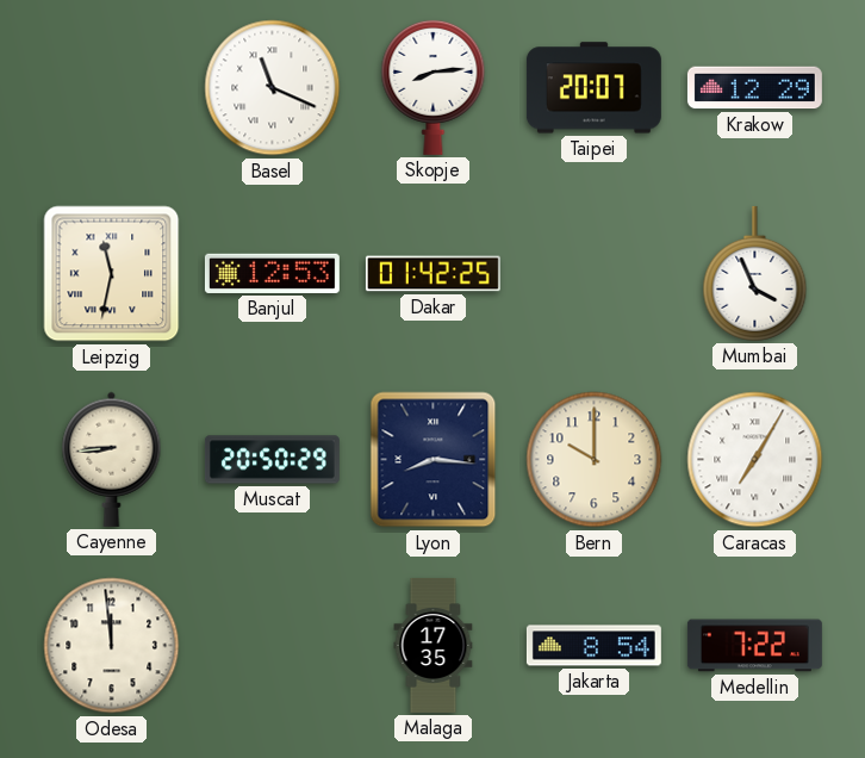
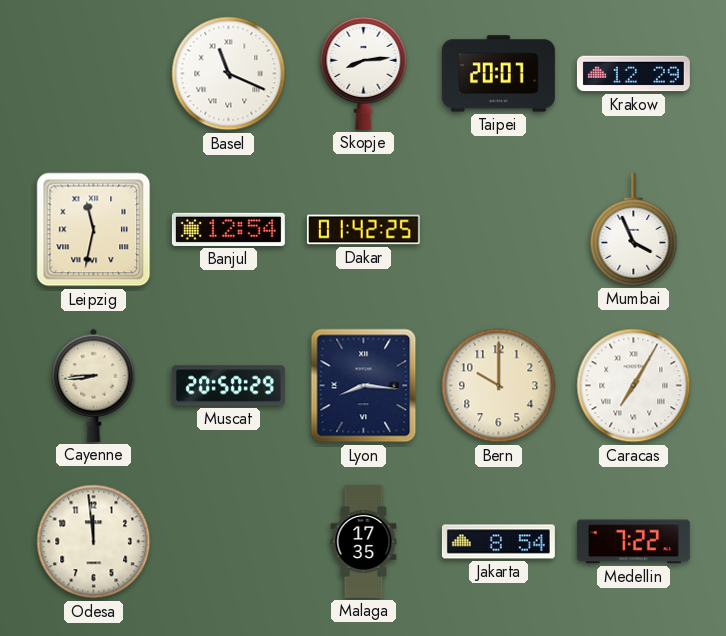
Banjul: 12:53 -> 12:54 (228, 229)
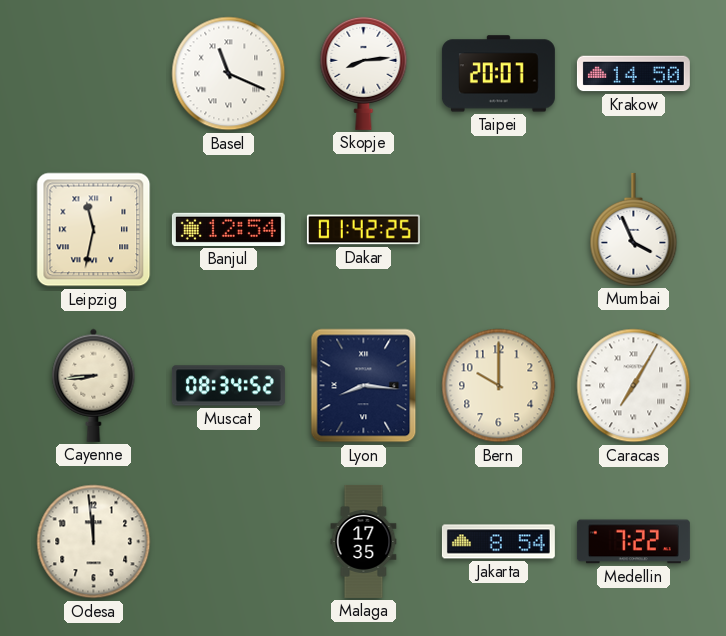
Krakow: 12:29 -> 14:50 (633, 74)
Muscat: 20:50 -> 08:34 (228, 386)
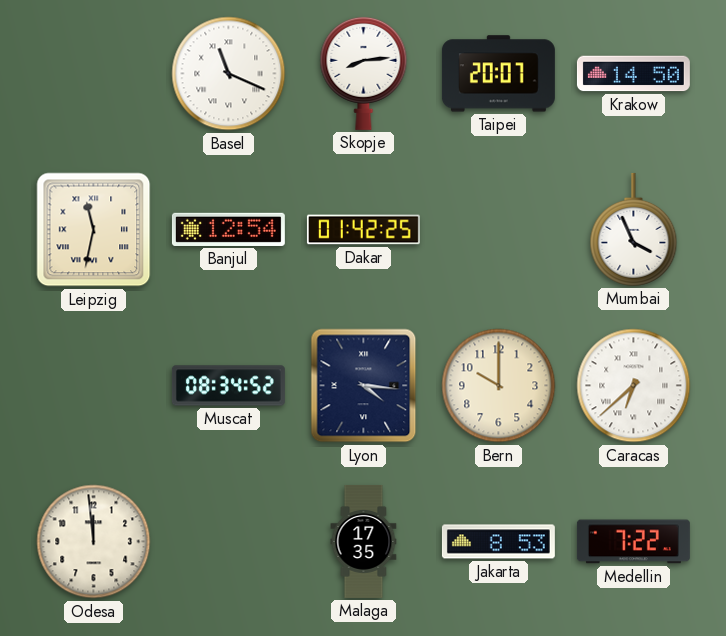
Cayenne: 8:44 -> none (94, 385)
Lyon: 8:16 -> 4:16 (364, 386)
Caracas: 7:05 -> 6:38 (634, 386)
Jakarta: 8:54 -> 8:53 (498, 542)
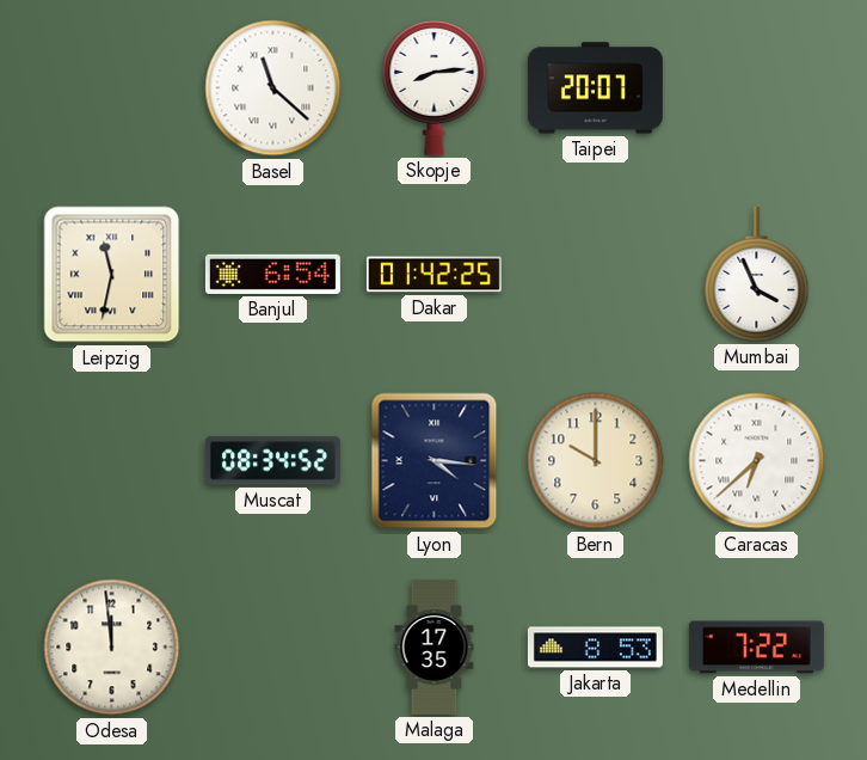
Basel: 11:19 -> 11:22 (273, 88)
Krakow: 14:50 -> none (633, 74)
Banjul: 12:54 -> 6:54 (272, 274)
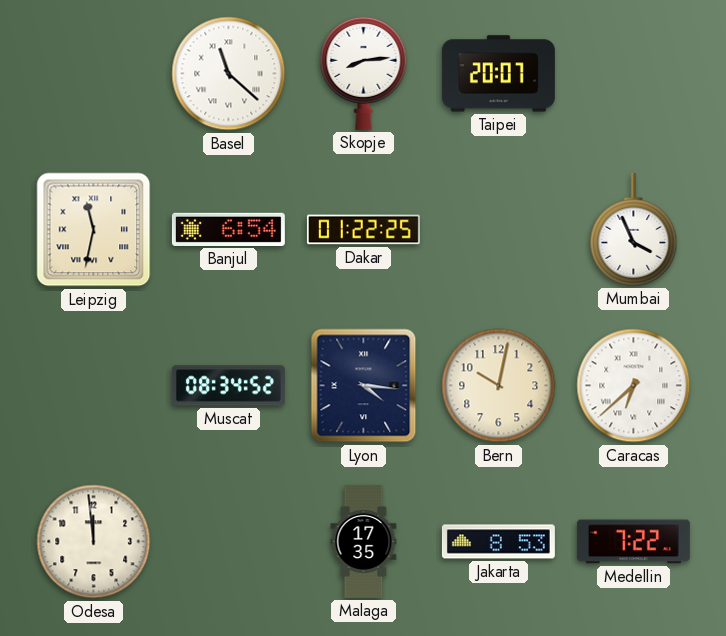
Dakar: 01:42 -> 01:22 (363, 230)
Bern: 10:00 -> 10:02 (499, 386)
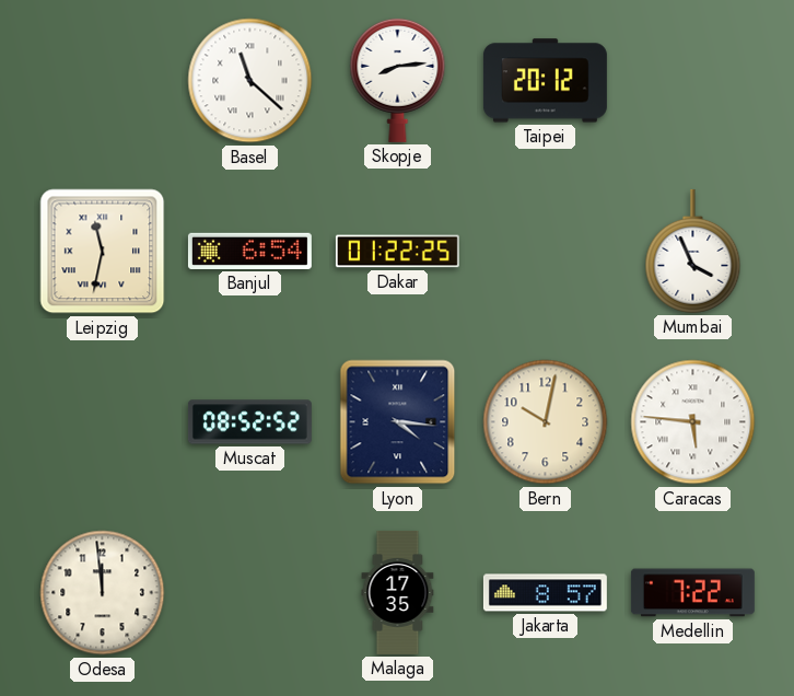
Taipei: 20:07 -> 20:12 (545, 81)
Muscat: 08:34 -> 08:52 (249, 422)
Caracas: 6:38 -> 5:46 (693, 422)
Jakarta: 8:53 -> 8:57 (545, 593)
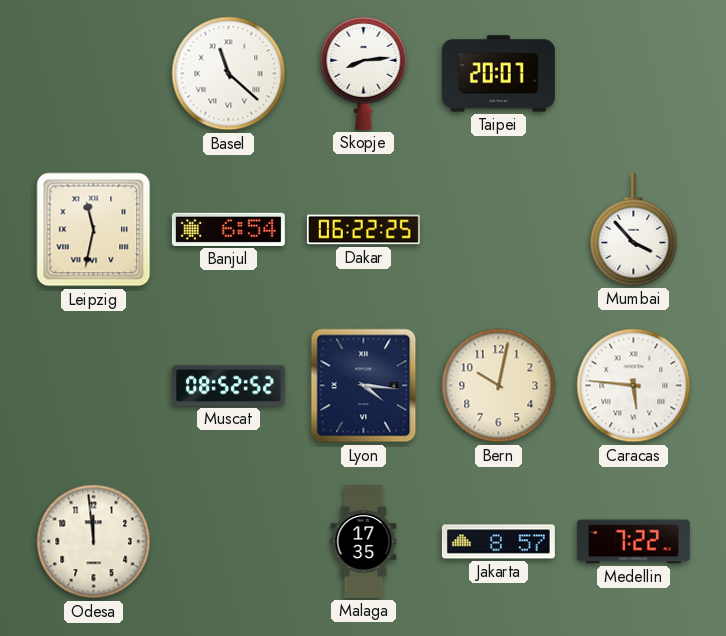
Taipei: 20:12 -> 20:07 (498, 74)
Dakar: 01:22 -> 06:22 (363, 230)
Mumbai: 3:56 -> 3:53 (634, 229)
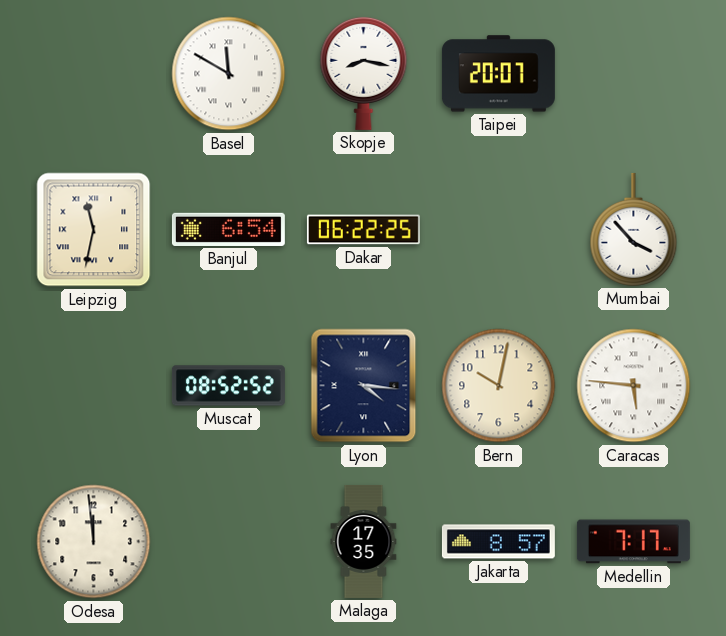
Basel: 11:22 -> 11:50 (229, 74)
Skopje: 8:14 -> 8:17 (364, 73)
Medellin: 7:22 -> 7:17 (633, 542)
